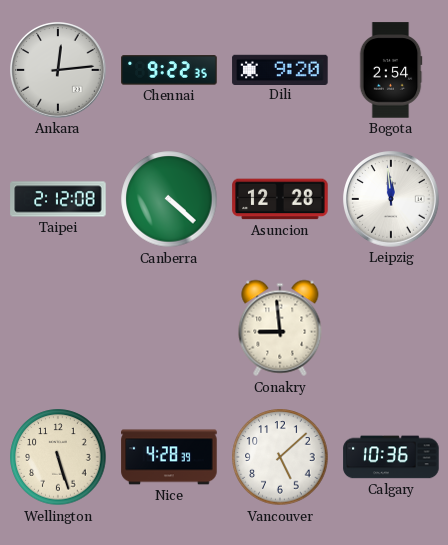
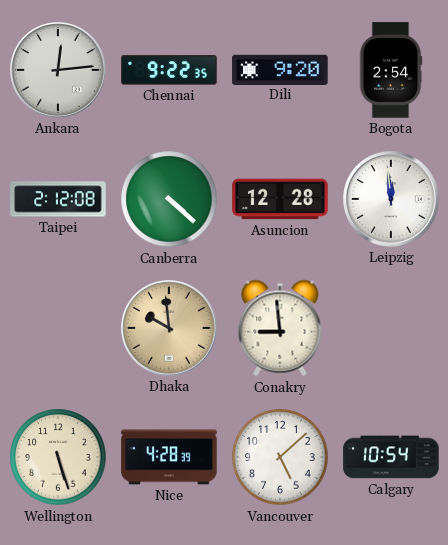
Dhaka: none -> 9:59 (169, 328)
Calgary: 10:36 -> 10:54 (391, 457)
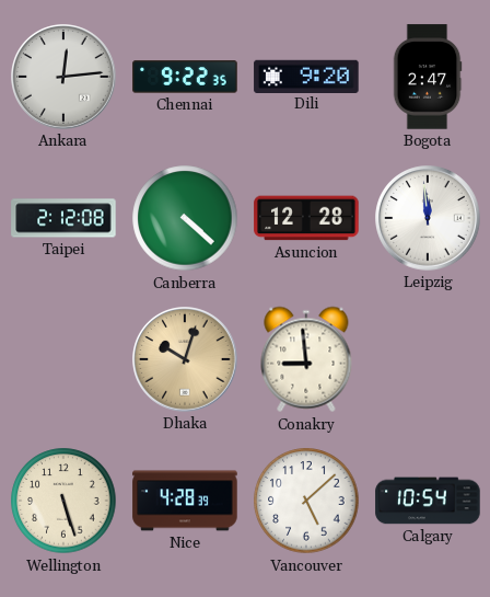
Bogota: 2:54 -> 2:47 (428, 77)
Dhaka: 9:59 -> 10:03 (185, 359)
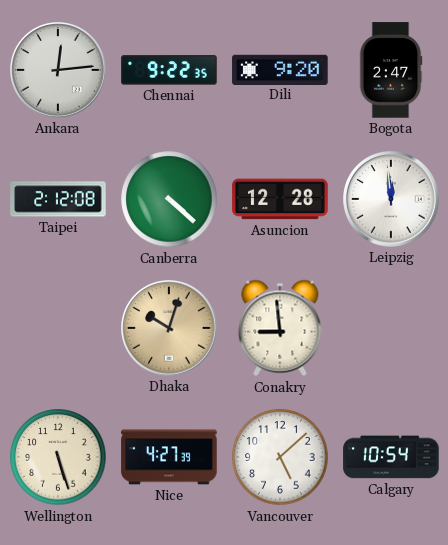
Nice: 4:28 -> 4:27 (169, 457)
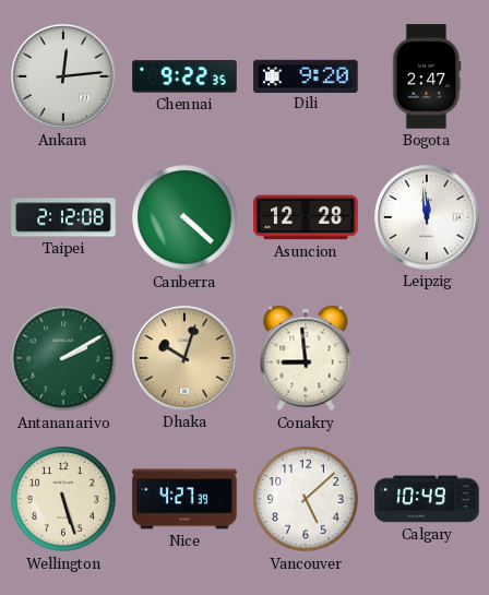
Antananarivo: none -> 2:10 (63, 358)
Calgary: 10:54 -> 10:49 (427, 499)
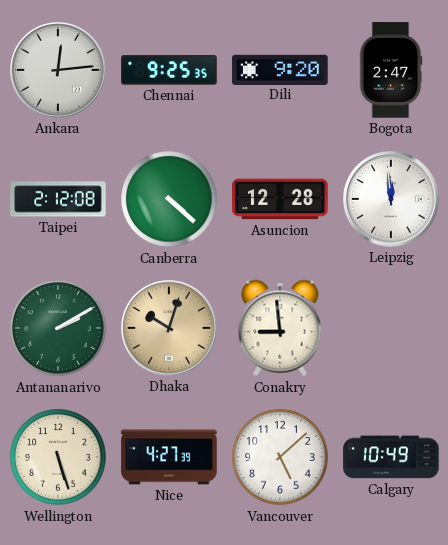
Chennai: 9:22 -> 9:25 (169, 70)
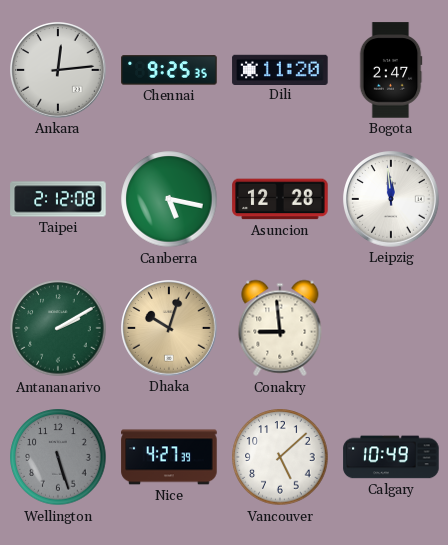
Dili: 9:20 -> 11:20 (280, 69)
Canberra: 4:22 -> 5:17 (169, 199)
Wellington dial: cream -> grey (58, 457)
